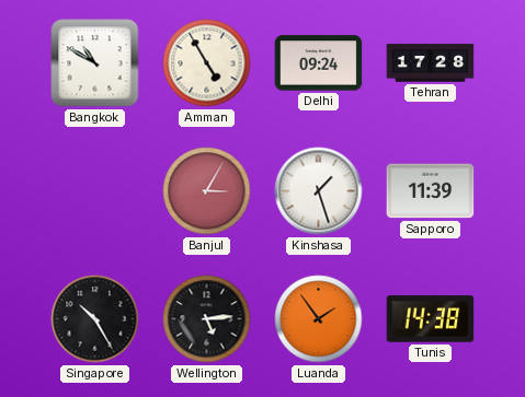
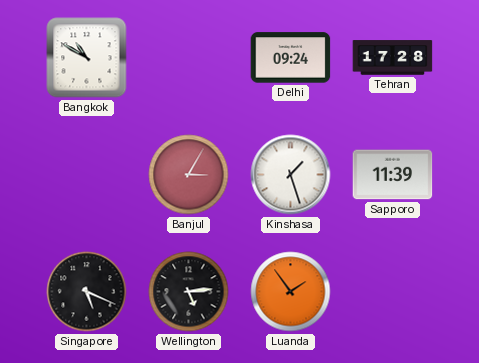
Amman: 4:55 -> none (207, 63)
Singapore: 10:25 -> 5:19 (87, 292)
Tunis: 14:38 -> none (431, 319)
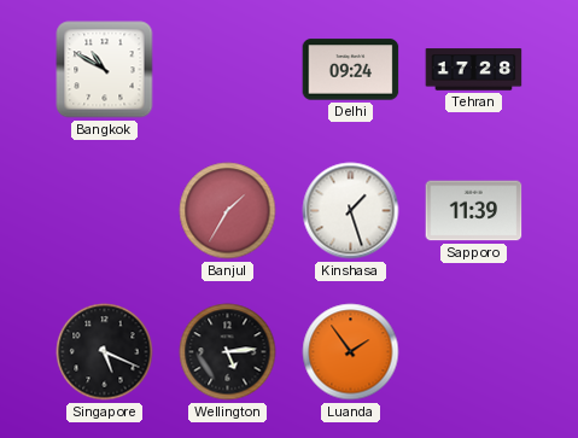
Banjul: 3:05 -> 1:35 (228, 211)
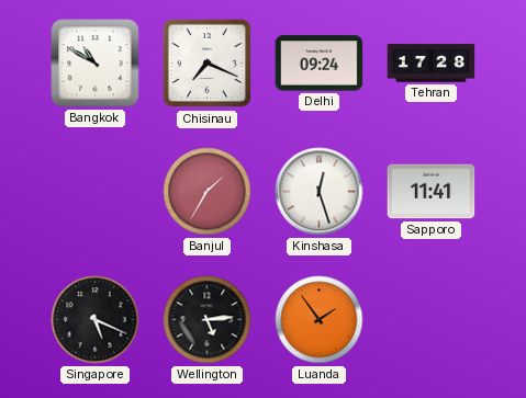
Chisinau: none -> 7:19 (208, 64)
Kinshasa: 1:27 -> 12:27 (320, 192)
Sapporo: 11:39 -> 11:41 (432, 192)
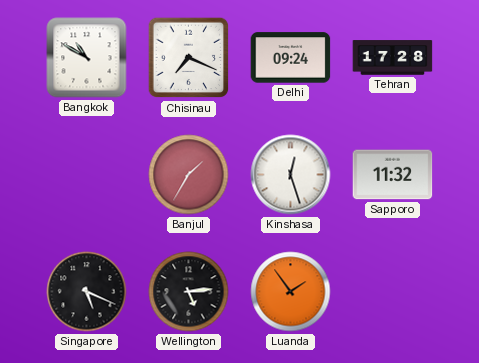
Sapporo: 11:41 -> 11:32 (393, 175)
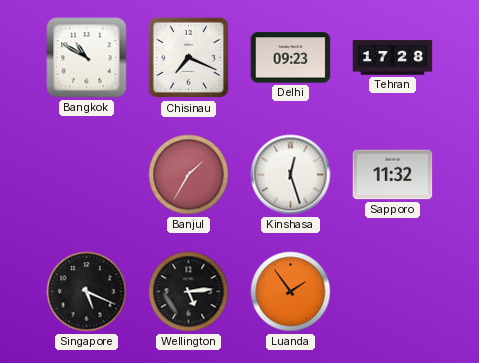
Delhi: 09:24 -> 09:23 (291, 58)
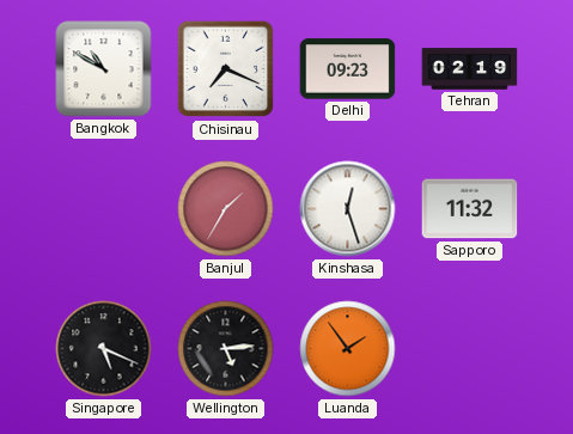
Tehran: 17:28 -> 02:19 (470, 69)
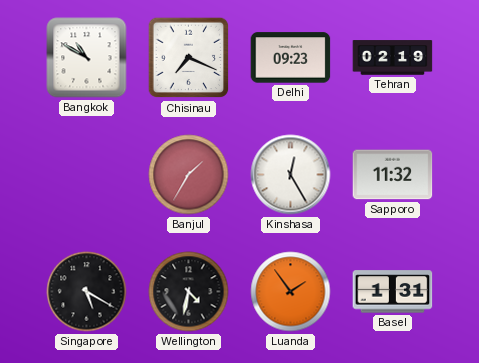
Kinshasa: 12:27 -> 12:25 (291, 175)
Singapore: 5:19 -> 5:20 (87, 292)
Wellington: 5:14 -> 4:32 (189, 292)
Basel: none -> 1:31 (393, 292)
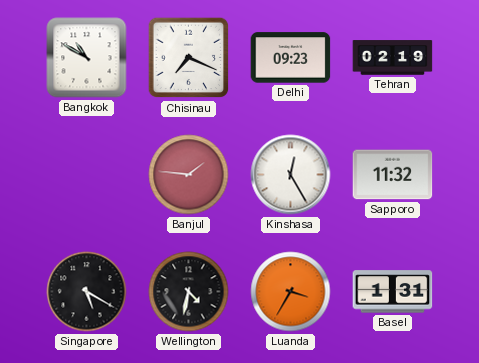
Banjul: 1:35 -> 1:46 (189, 175)
Luanda: 1:54 -> 3:35 (291, 292)
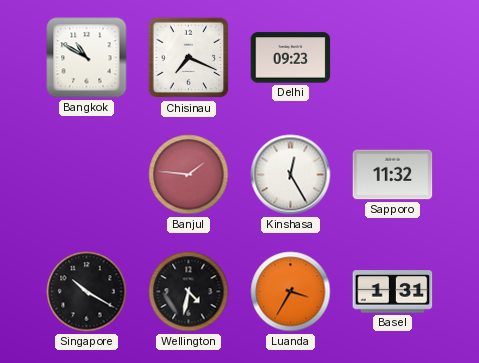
Tehran: 02:19 -> none (393, 58)
Singapore: 5:20 -> 10:20 (87, 292)
